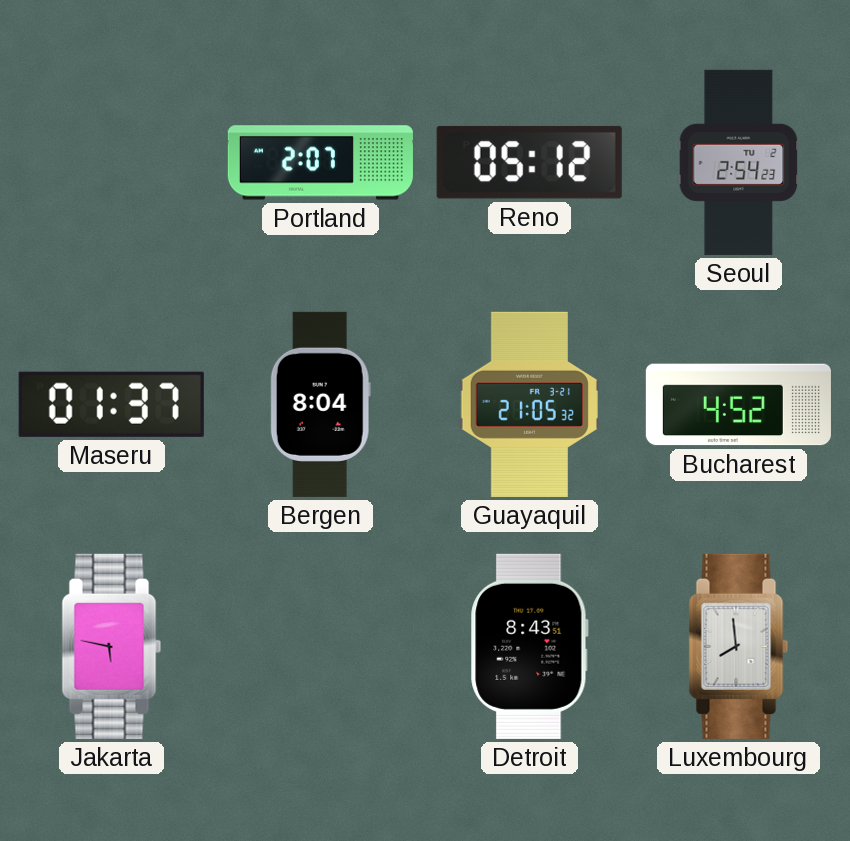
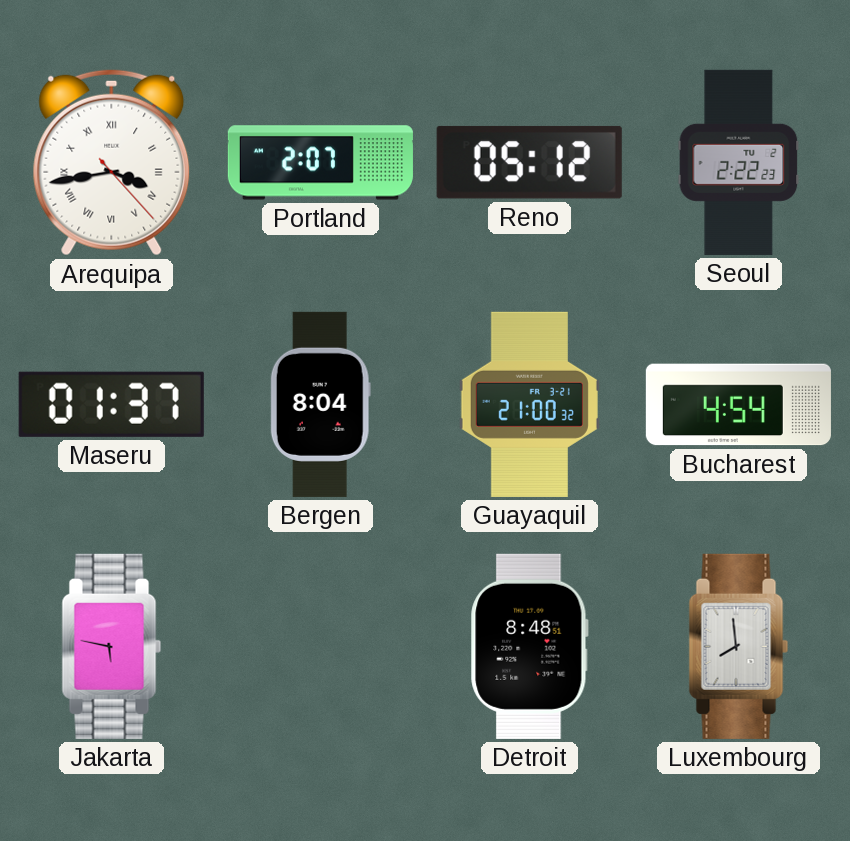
Arequipa: none -> 3:43 (112, 162)
Seoul: 2:54 -> 2:22 (739, 162)
Guayaquil: 21:05 -> 21:00 (529, 404)
Bucharest: 4:52 -> 4:54 (738, 405)
Detroit: 8:43 -> 8:48 (529, 646)
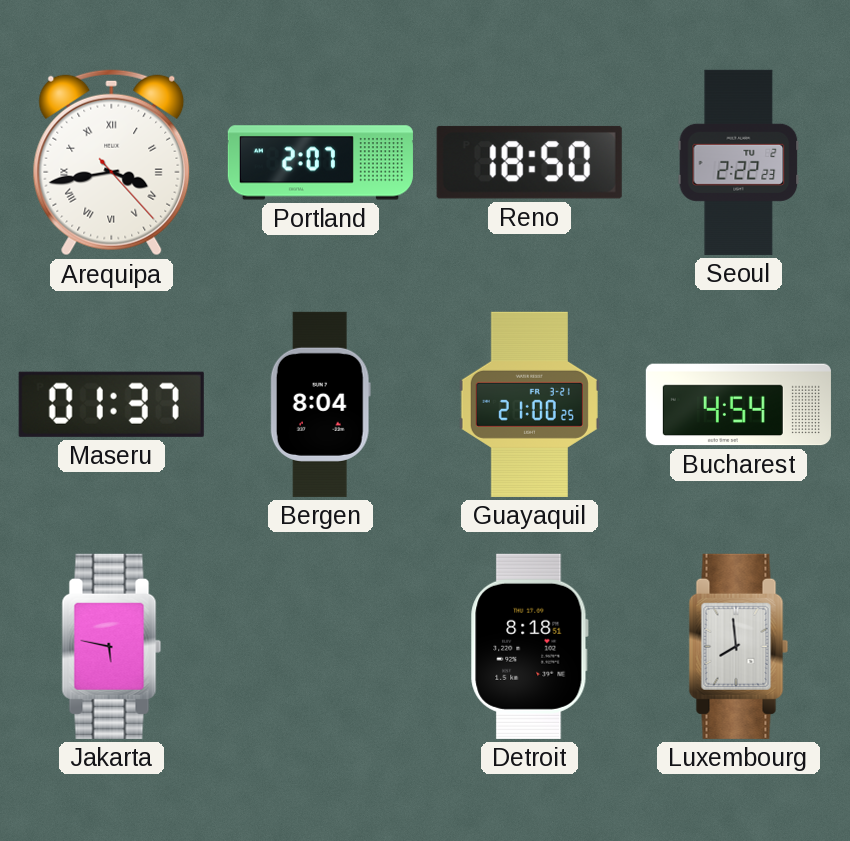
Reno: 05:12 -> 18:50 (529, 162)
Guayaquil: 21:00:32 -> 21:00:25 (529, 404)
Detroit: 8:48 -> 8:18 (529, 646)
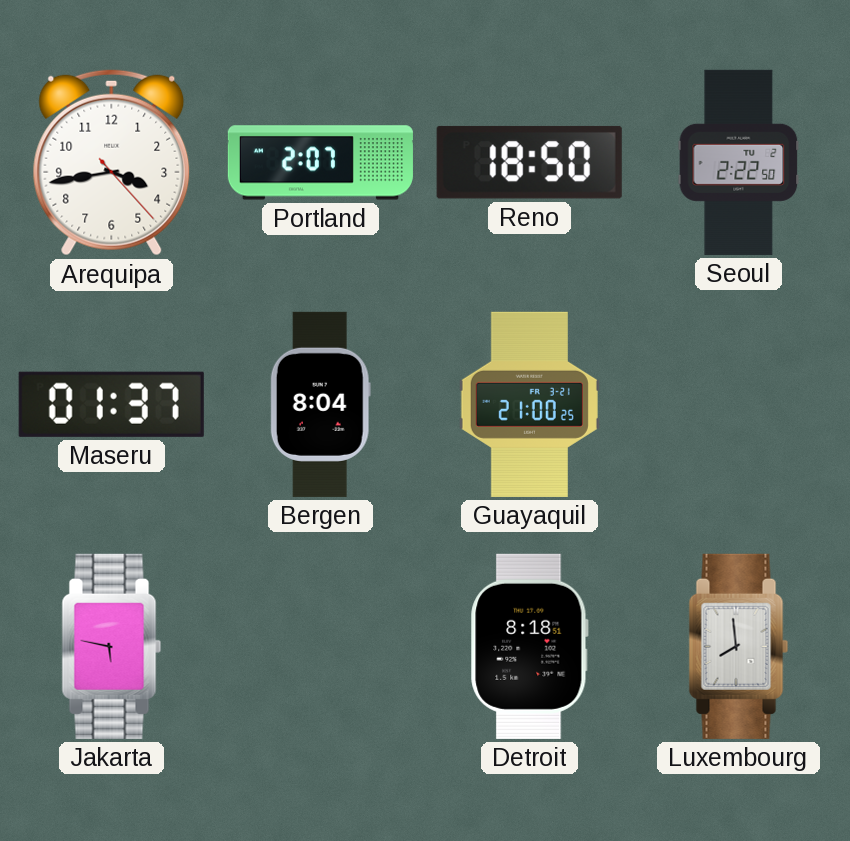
Arequipa numerals: Roman -> Arabic (112, 162)
Seoul: 2:22:23 -> 2:22:50 (739, 162)
Bucharest: 4:54 -> none (738, 405)
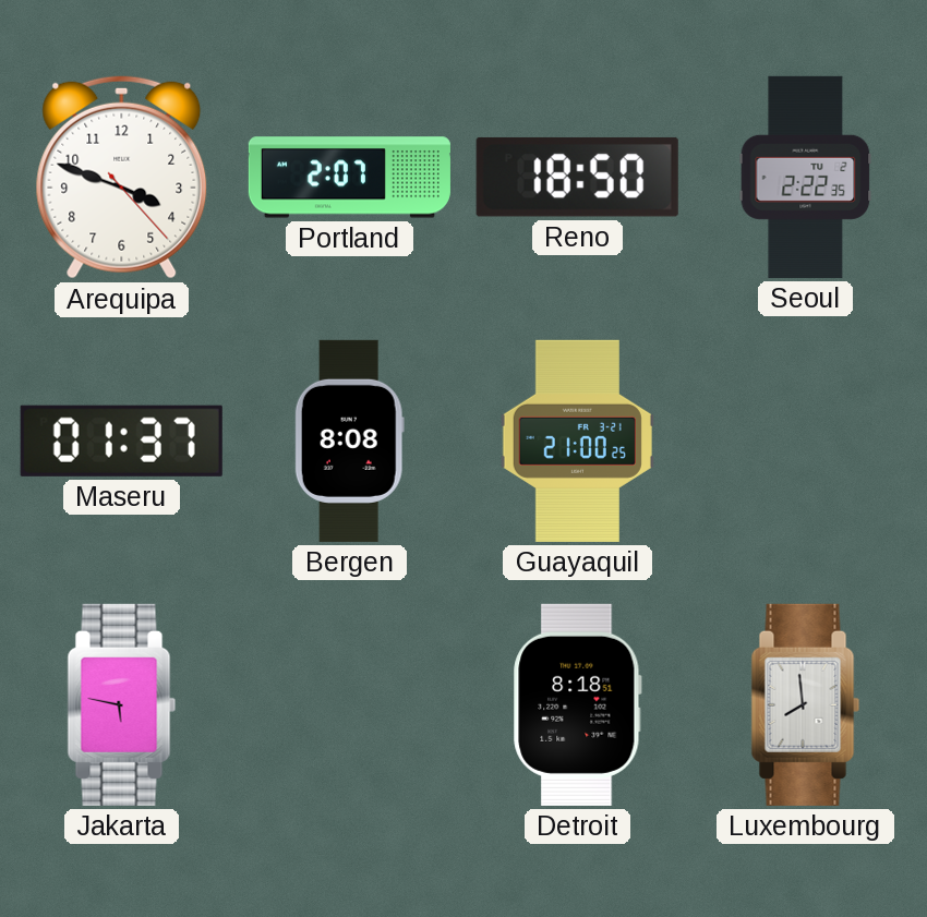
Arequipa: 3:43 -> 3:48 (122, 177)
Seoul: 2:22:50 -> 2:22:35 (806, 177)
Bergen: 8:04 -> 8:08 (349, 441)
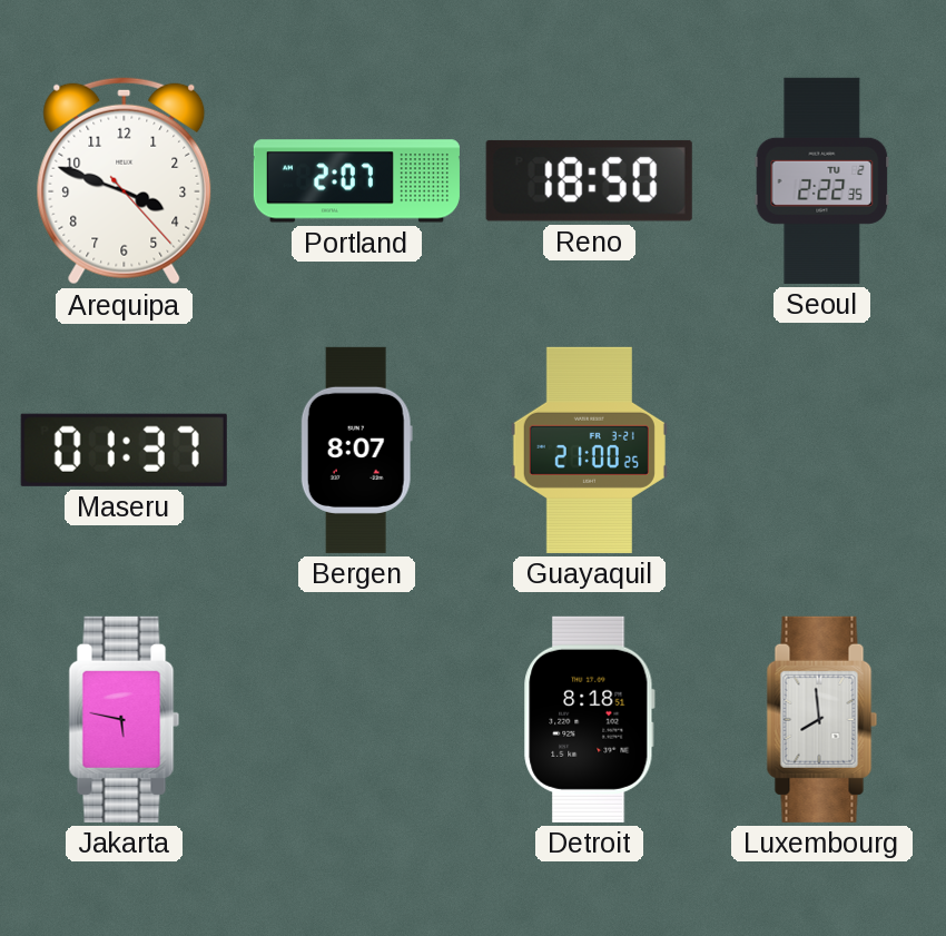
Bergen: 8:08 -> 8:07 (356, 450)
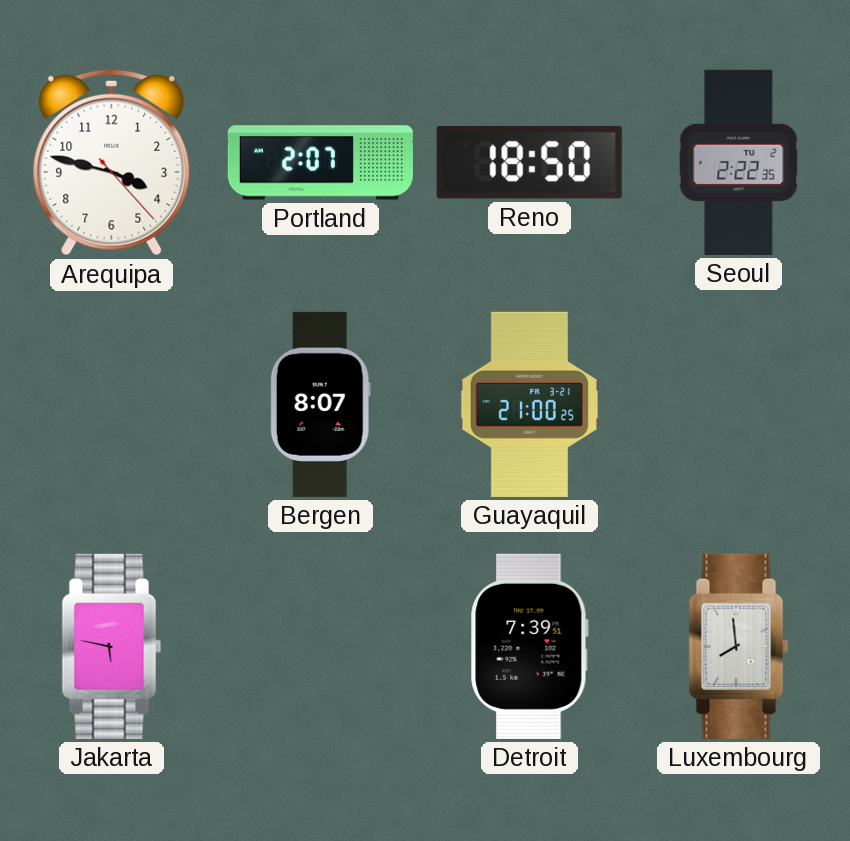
Arequipa: 3:48 -> 3:47 (112, 162)
Maseru: 01:37 -> none (124, 450)
Detroit: 8:18 -> 7:39 (529, 646)
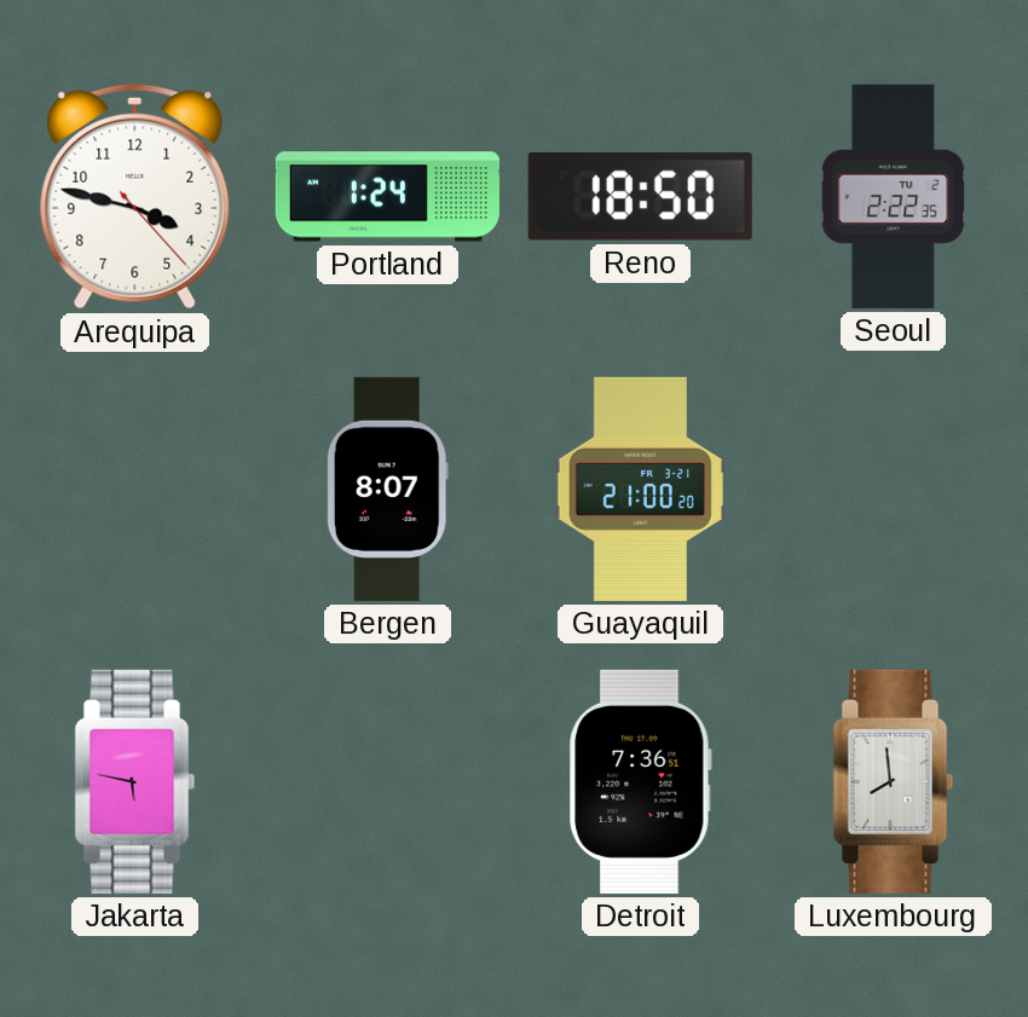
Portland: 2:07 -> 1:24 (387, 197)
Guayaquil: 21:00:25 -> 21:00:20 (640, 489)
Detroit: 7:39 -> 7:36 (640, 781)
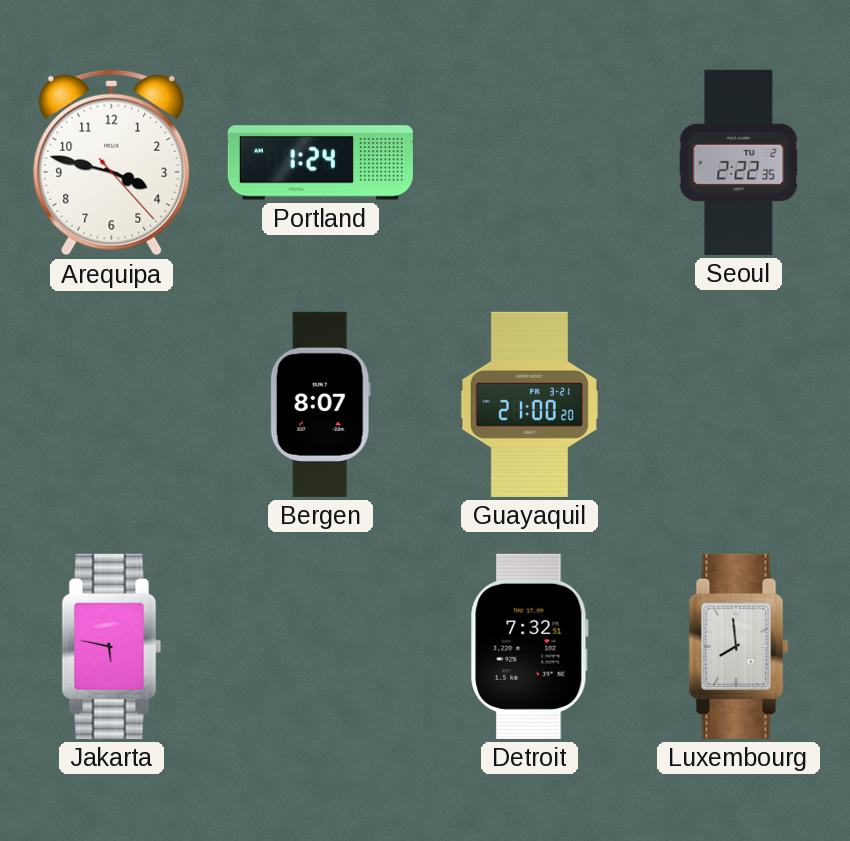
Reno: 18:50 -> none (640, 196)
Detroit: 7:36 -> 7:32 (529, 646)
